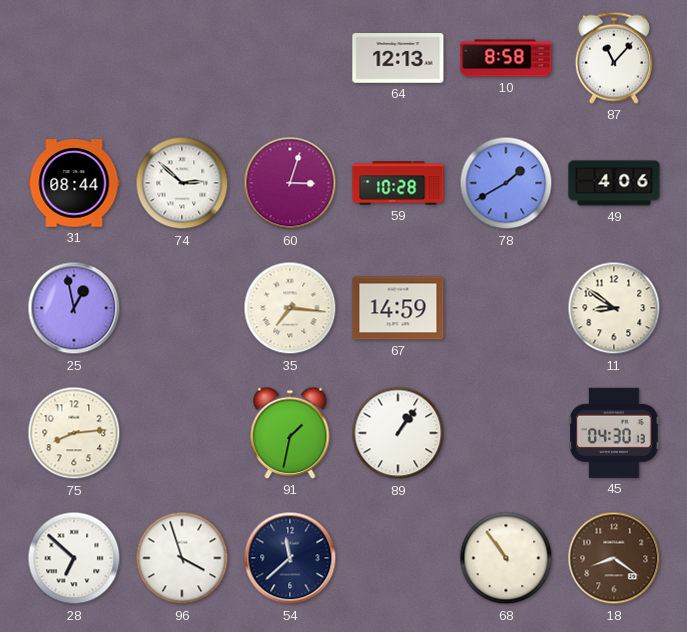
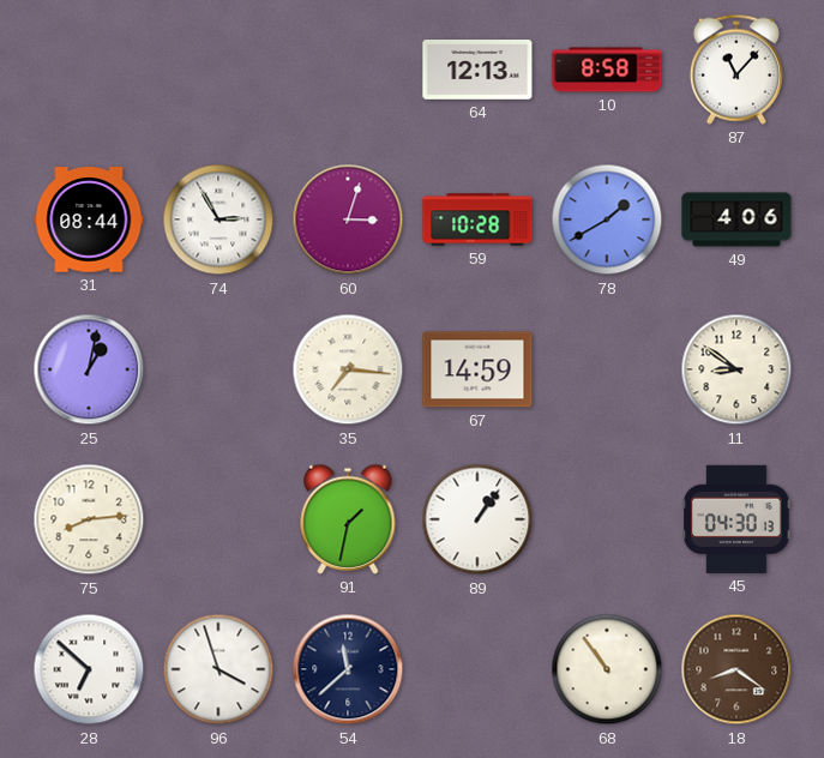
74: 2:52 -> 2:55 (218, 219)
25: 12:58 -> 1:02 (89, 369)
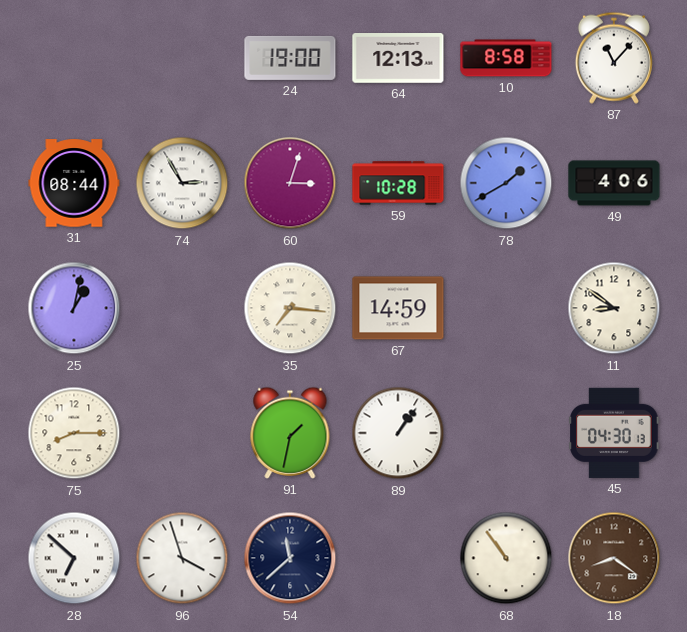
24: none -> 19:00 (290, 58)
75: 8:14 -> 8:15 (74, 433)
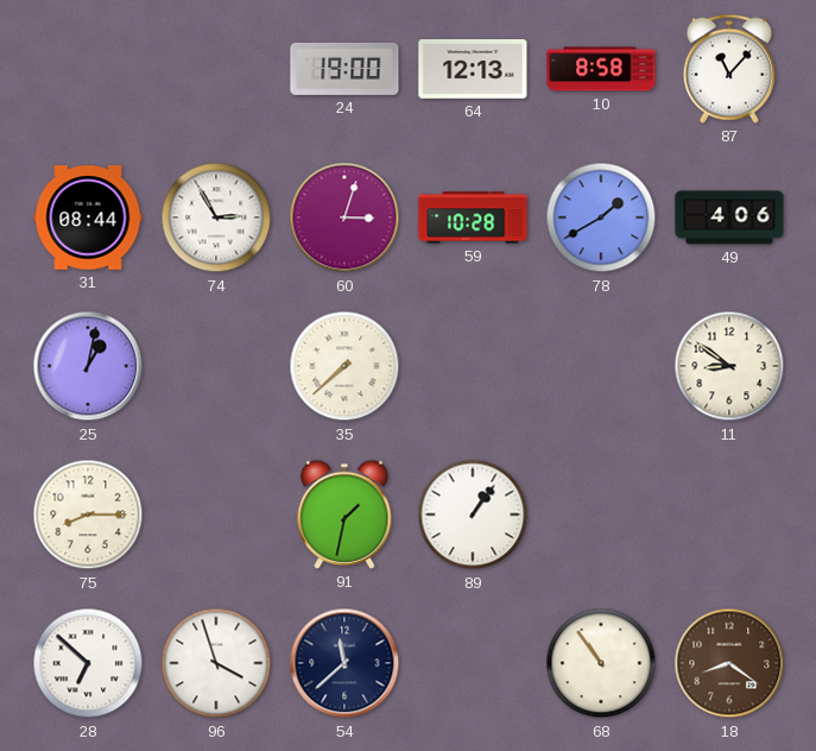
35: 7:16 -> 7:38 (344, 366)
67: 14:59 -> none (398, 308)
45: 04:30 -> none (614, 433)
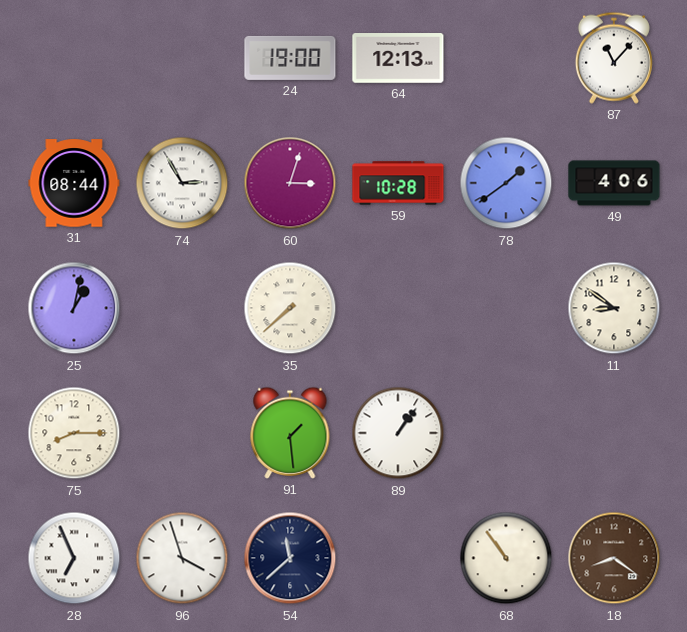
10: 8:58 -> none (601, 69)
78: 1:40 -> 1:39 (506, 183)
91: 1:32 -> 1:29 (290, 433)
28: 6:52 -> 6:56 (74, 558)
